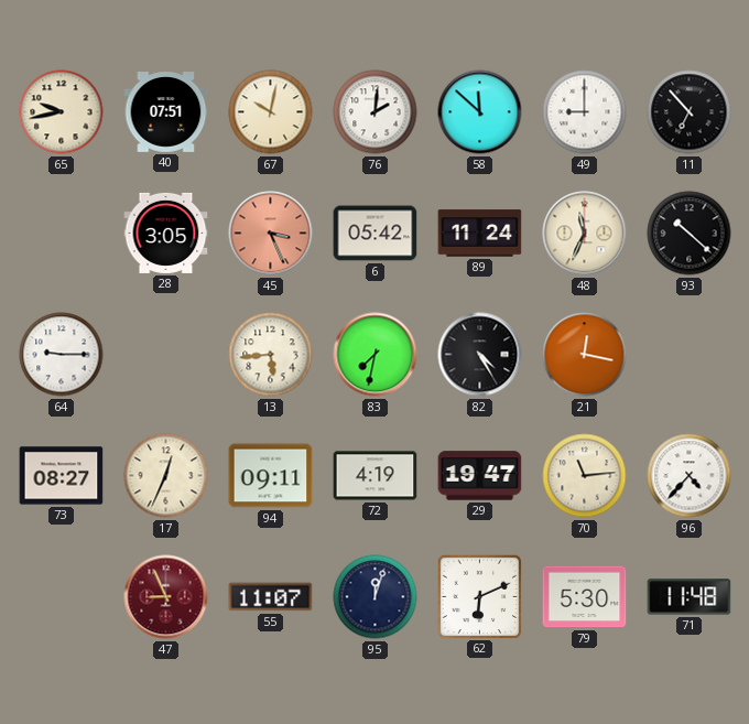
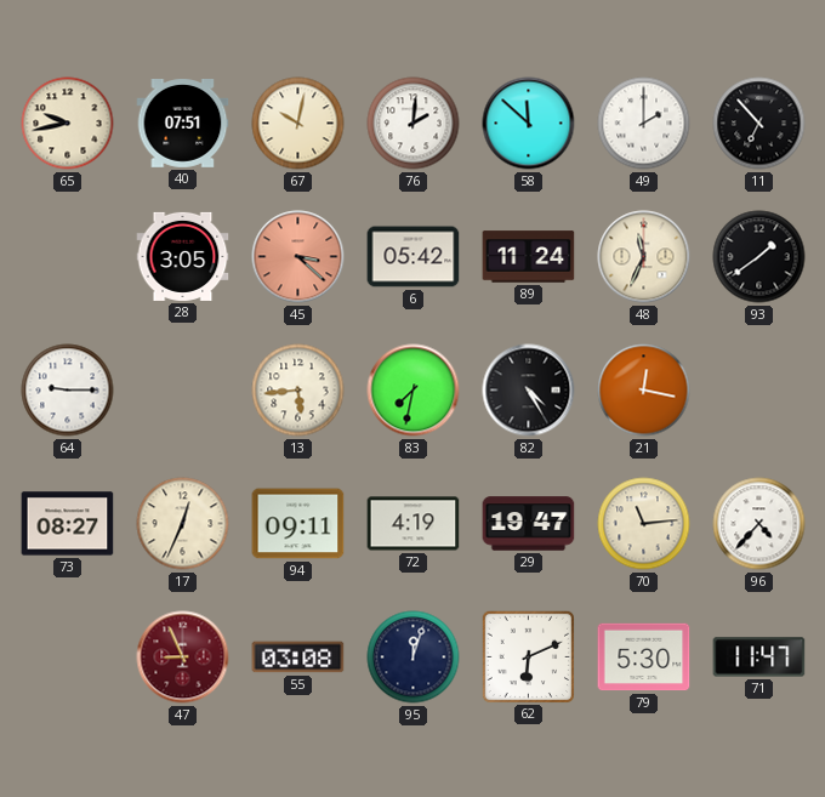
49: 9:00 -> 2:00 (644, 124)
45: 3:26 -> 3:22 (298, 257)
93: 10:22 -> 1:39 (759, 257)
55: 11:07 -> 03:08 (298, 657)
71: 11:48 -> 11:47 (759, 657)
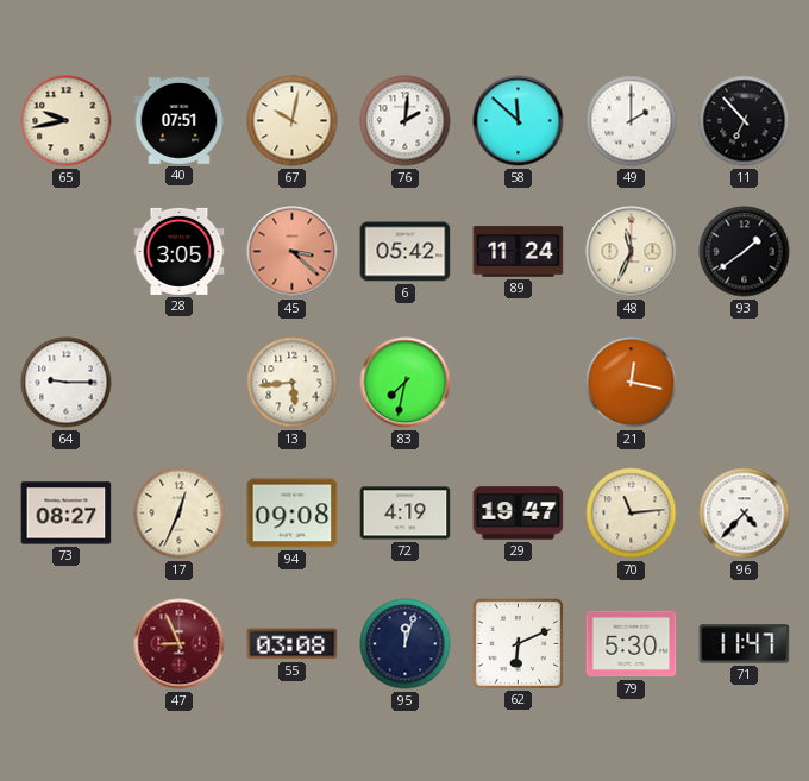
82: 4:25 -> none (529, 391)
94: 09:11 -> 09:08 (293, 514)
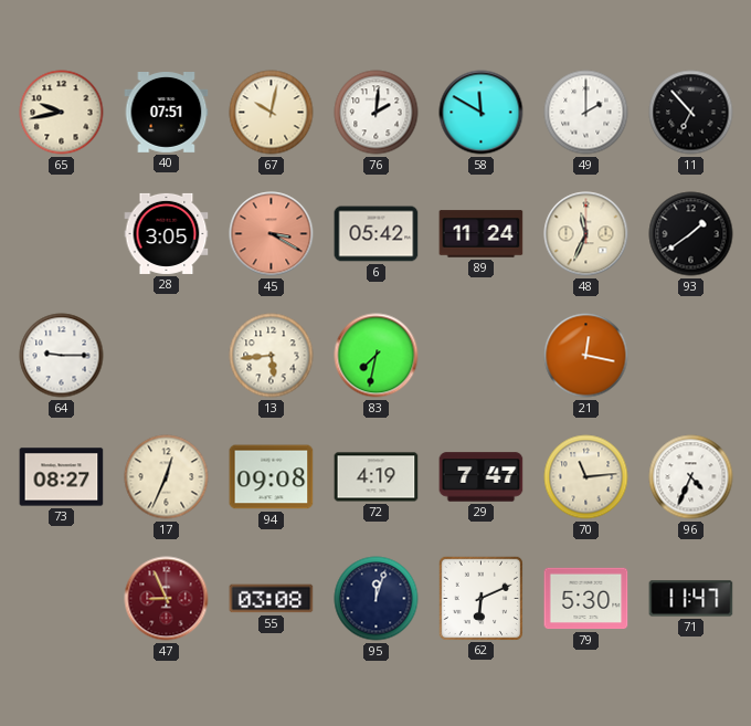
58: 11:52 -> 11:50 (482, 113)
45: 3:22 -> 3:20 (272, 234)
29: 19:47 -> 7:47 (482, 477)
96: 4:37 -> 4:34 (691, 477)
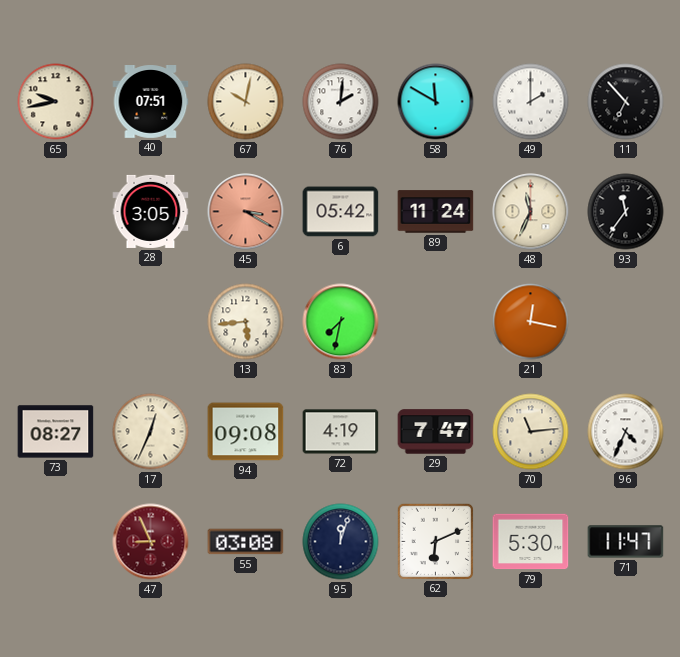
93: 1:39 -> 11:36 (626, 212)
64: 9:15 -> none (62, 356)
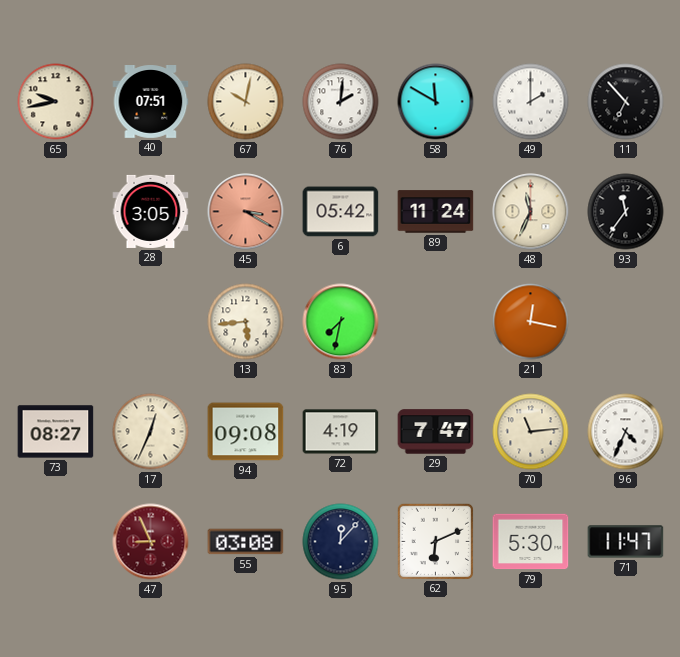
95: 12:03 -> 12:07 (341, 542)
